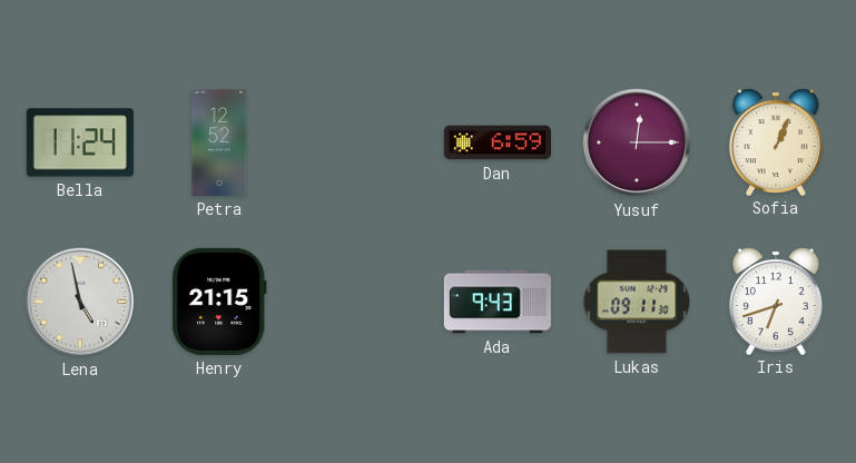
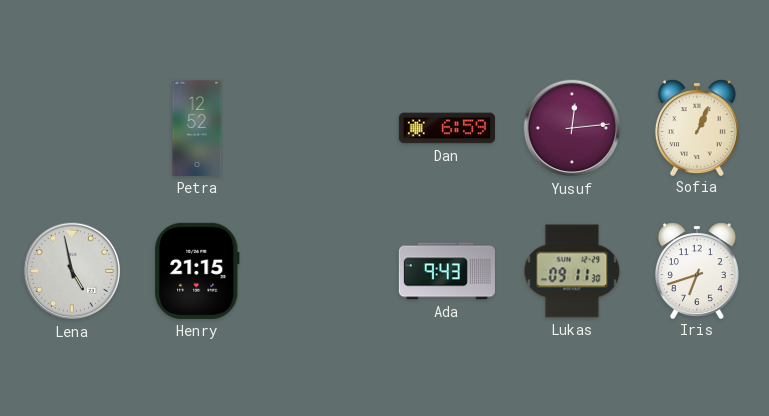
Bella: 11:24 -> none (80, 142)
Yusuf: 12:15 -> 12:14 (572, 128)
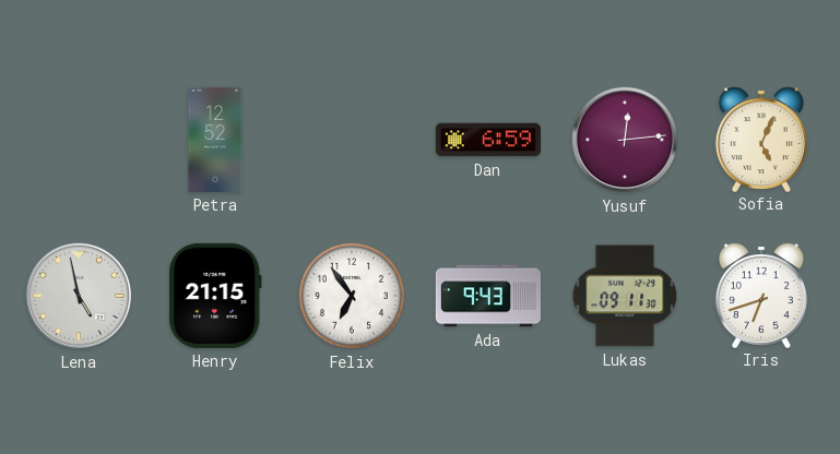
Sofia: 1:04 -> 5:04 (761, 139)
Felix: none -> 6:54 (352, 296)
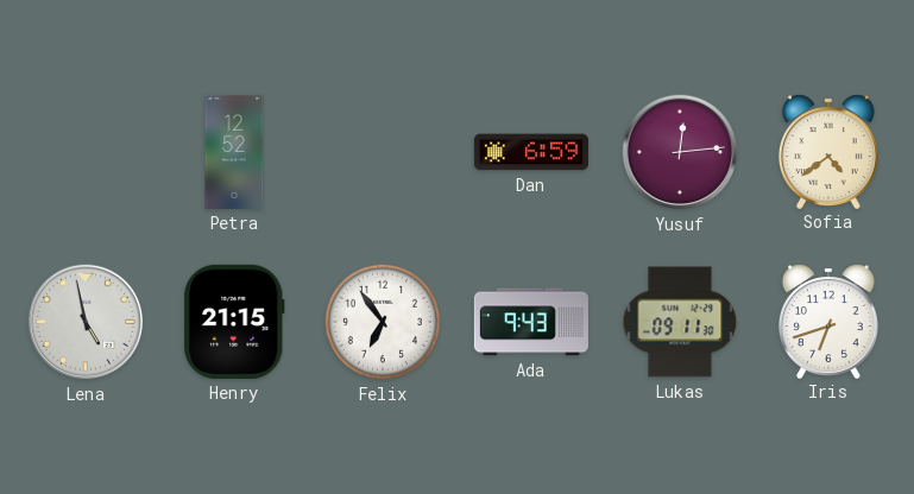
Sofia: 5:04 -> 4:39 (828, 151)
